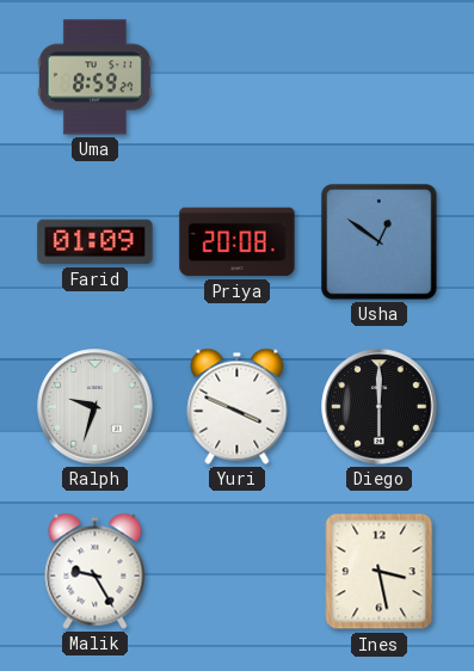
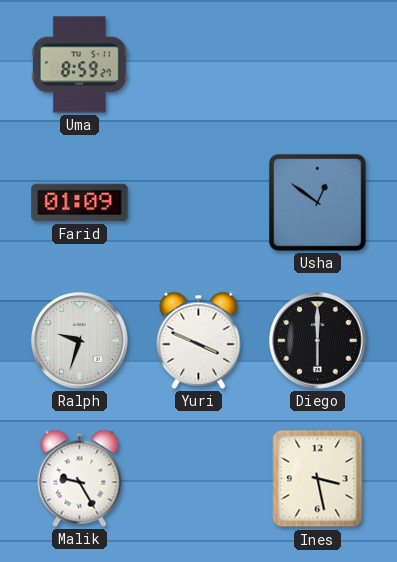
Priya: 20:08 -> none (238, 242)
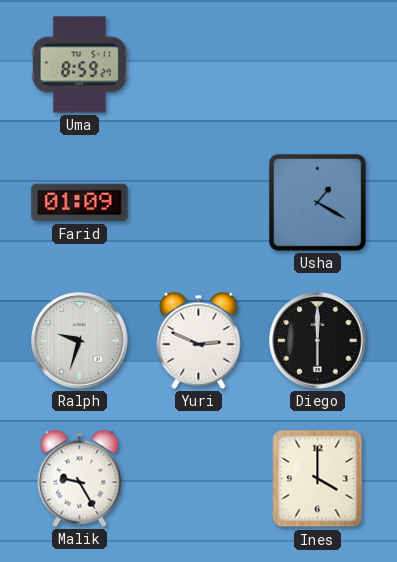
Usha: 12:51 -> 1:20 (318, 203)
Yuri: 3:49 -> 2:49 (199, 340)
Ines: 3:28 -> 4:00 (318, 479)
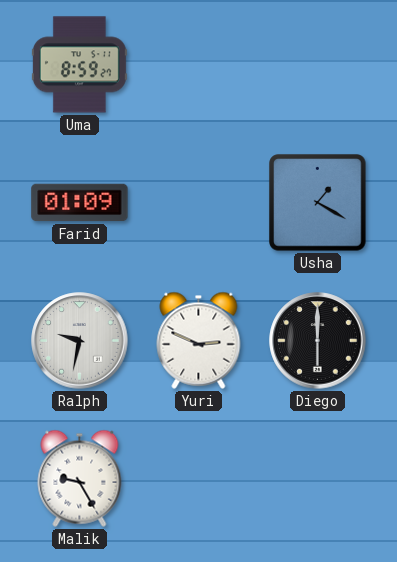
Ralph: 9:33 -> 9:32 (80, 341)
Ines: 4:00 -> none (318, 479)
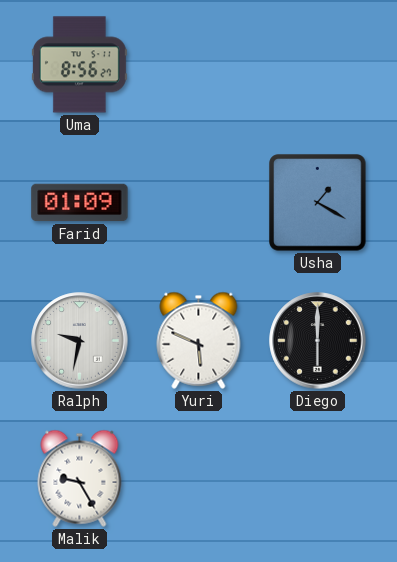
Uma: 8:59 -> 8:56 (79, 65)
Yuri: 2:49 -> 5:49 (199, 340)
